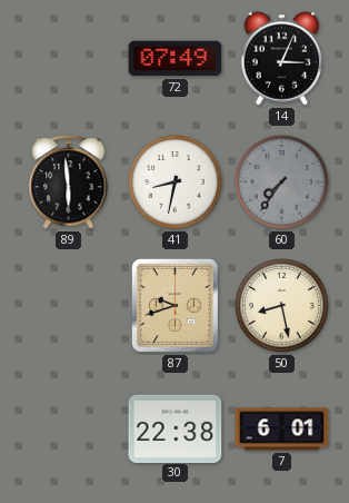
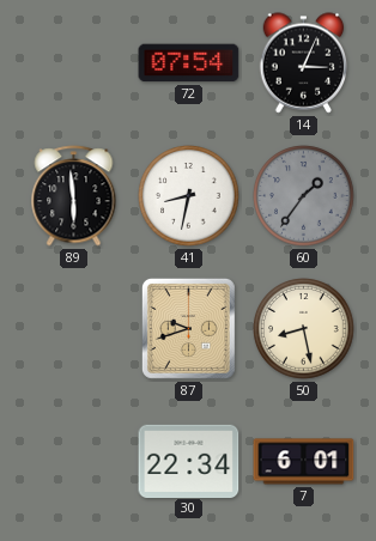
72: 07:49 -> 07:54 (189, 63)
60: 7:36 -> 1:36 (304, 196)
30: 22:38 -> 22:34 (189, 461)
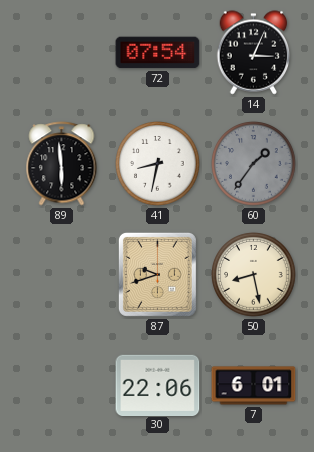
30: 22:34 -> 22:06 (158, 385)
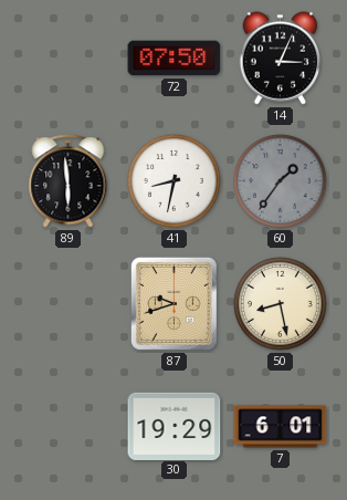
72: 07:54 -> 07:50 (175, 59)
30: 22:06 -> 19:29 (175, 426)
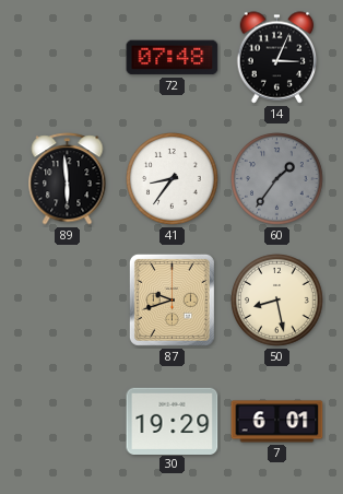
72: 07:50 -> 07:48 (173, 58)
41: 8:32 -> 8:36 (173, 179)
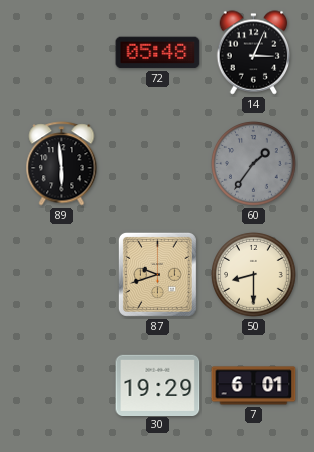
72: 07:48 -> 05:48 (158, 53)
41: 8:36 -> none (173, 179)
50: 8:28 -> 8:30 (254, 275)
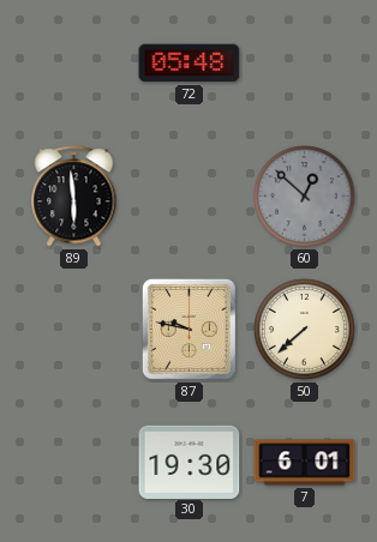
14: 3:04 -> none (254, 53)
60: 1:36 -> 12:52 (305, 197)
87: 9:42 -> 9:47 (188, 329)
50: 8:30 -> 7:38 (305, 330)
30: 19:29 -> 19:30 (190, 462)
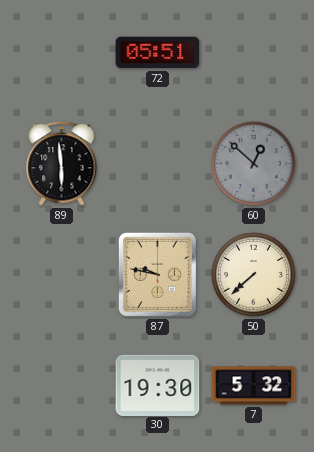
72: 05:48 -> 05:51 (158, 53)
7: 6:01 -> 5:32 (254, 386)
